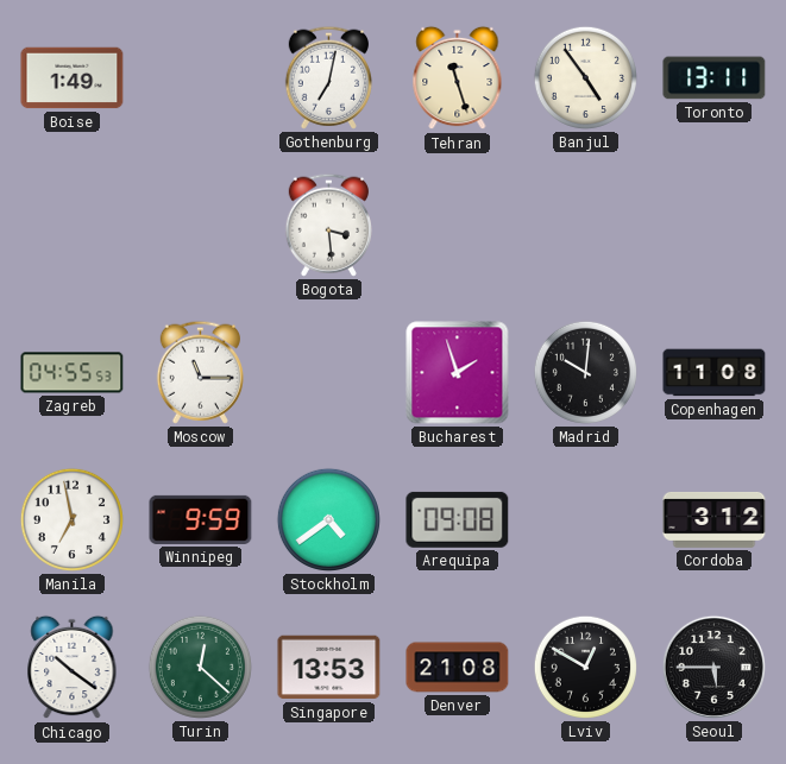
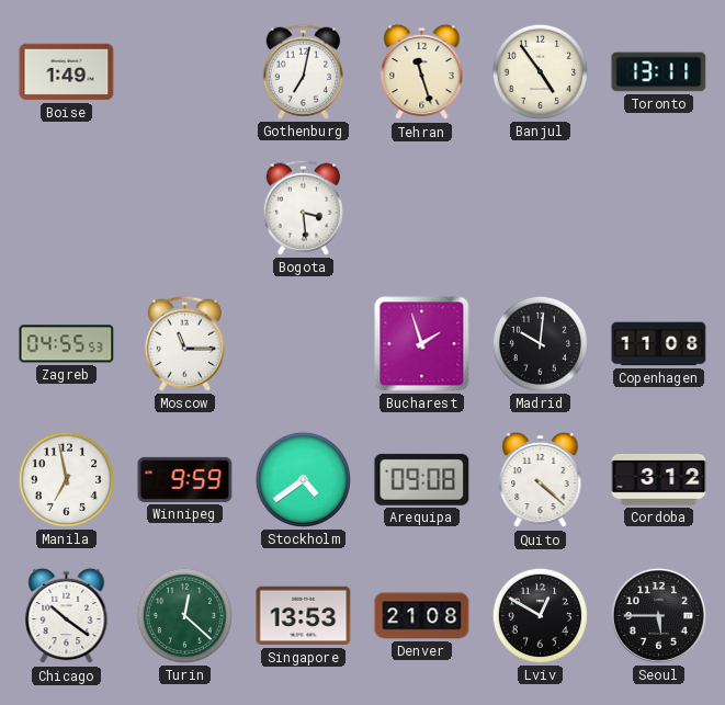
Quito: none -> 4:22 (541, 480)
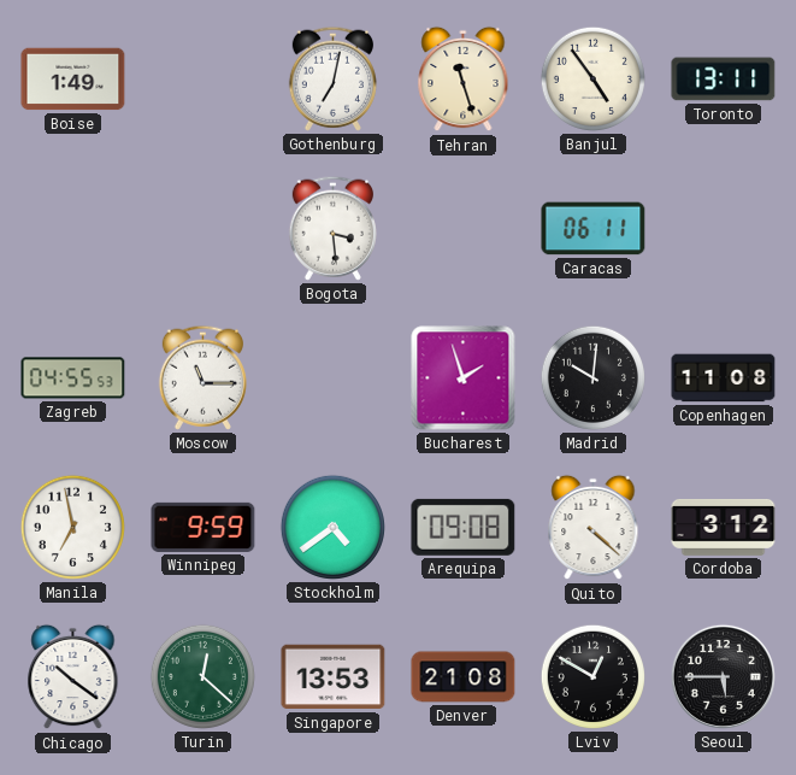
Caracas: none -> 06:11 (594, 229)
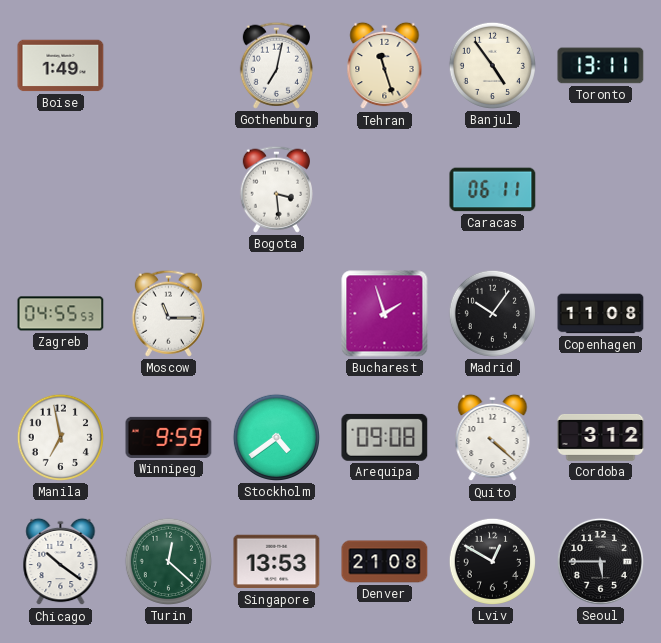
Madrid: 10:01 -> 10:06 (492, 313)
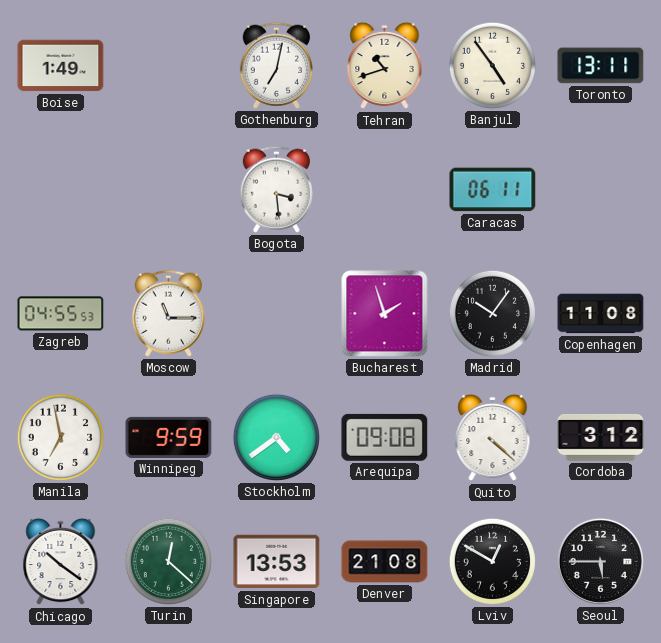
Tehran: 11:27 -> 10:42 (385, 66)
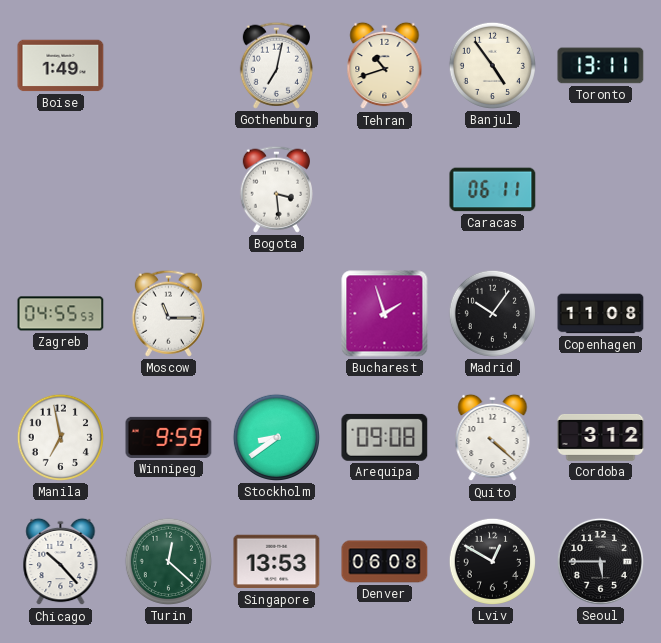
Stockholm: 4:39 -> 8:39 (276, 437)
Chicago: 10:21 -> 10:23 (61, 562)
Denver: 21:08 -> 06:08 (385, 562)
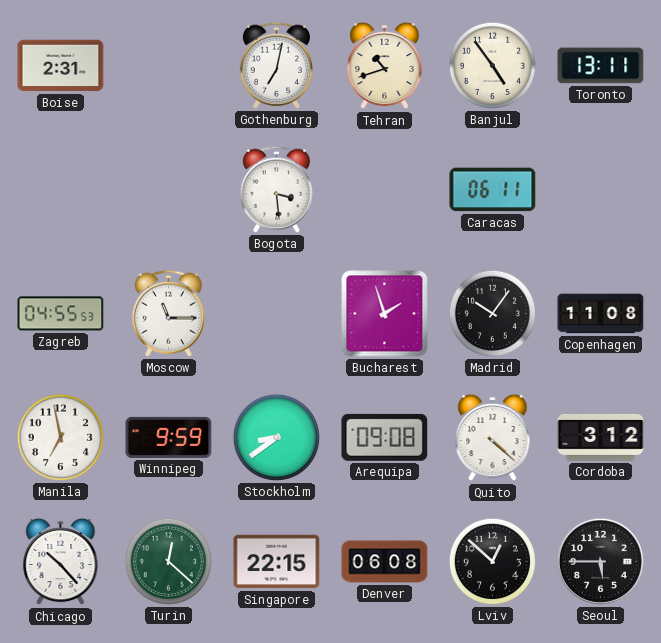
Boise: 1:49 -> 2:31 (61, 66)
Singapore: 13:53 -> 22:15 (277, 562)
Lviv: 12:50 -> 12:52 (492, 561)
